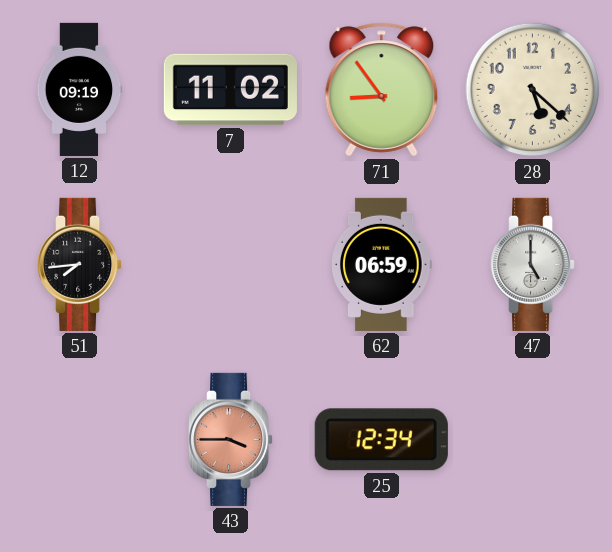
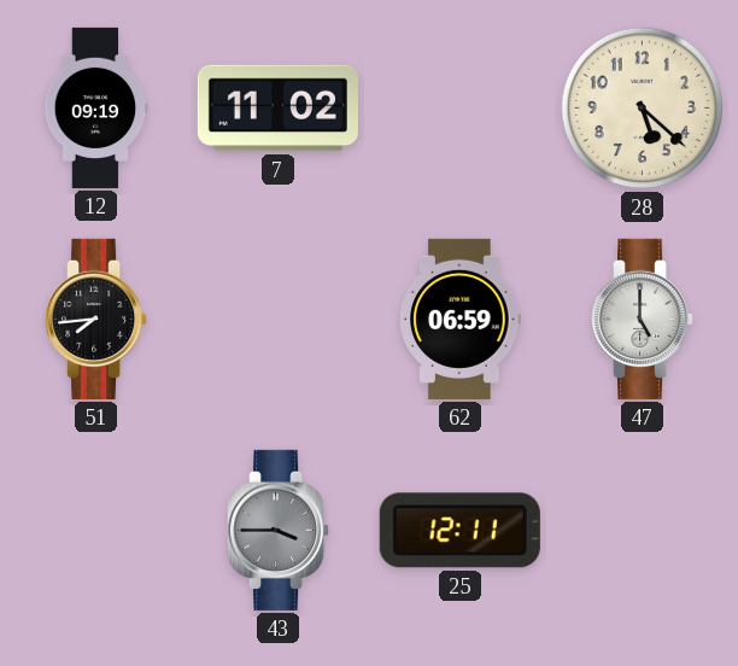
71: 8:54 -> none (382, 90)
43 dial: salmon -> grey (279, 530)
25: 12:34 -> 12:11 (459, 531)
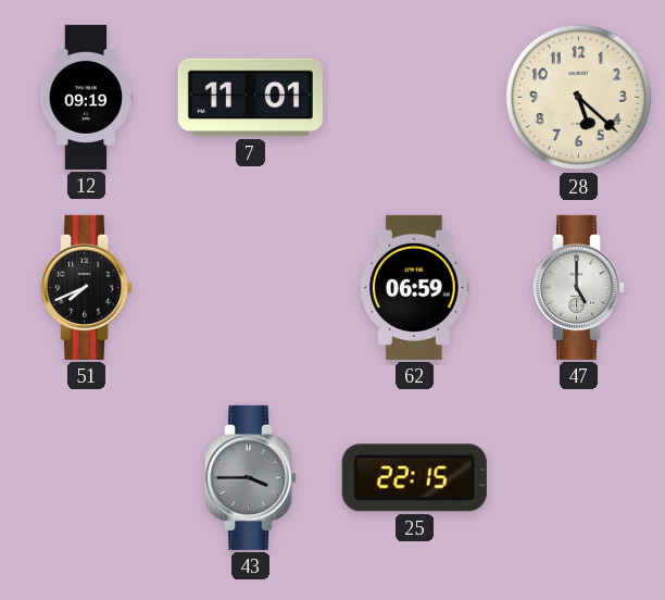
7: 11:02 -> 11:01 (250, 98)
51: 7:44 -> 7:41 (87, 287)
25: 12:11 -> 22:15 (414, 478)
